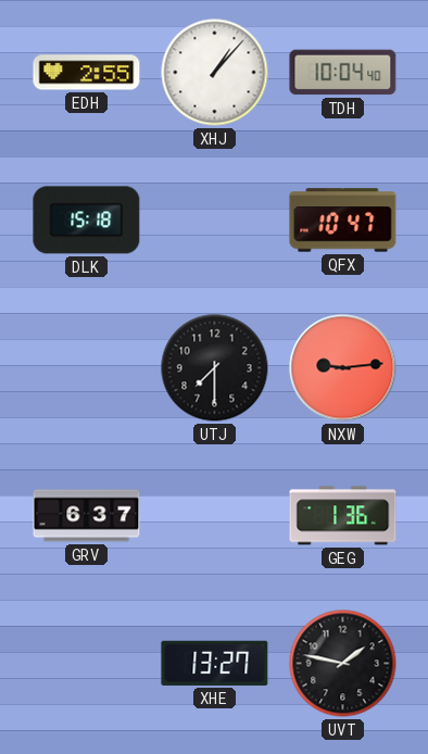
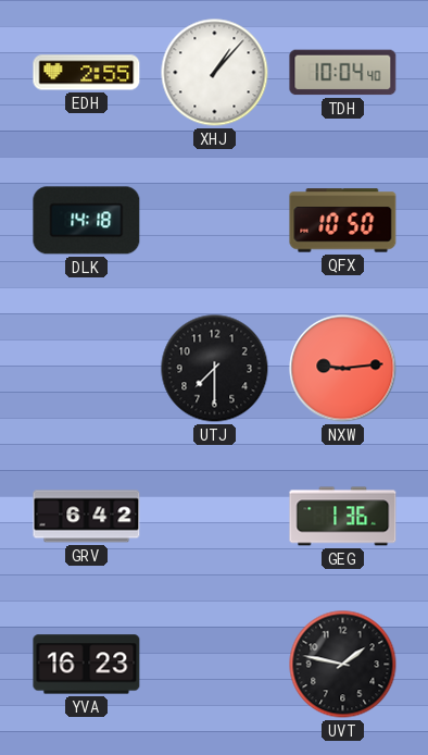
DLK: 15:18 -> 14:18 (87, 221)
QFX: 10:47 -> 10:50 (343, 221)
GRV: 6:37 -> 6:42 (87, 517)
YVA: none -> 16:23 (87, 665)
XHE: 13:27 -> none (215, 663)
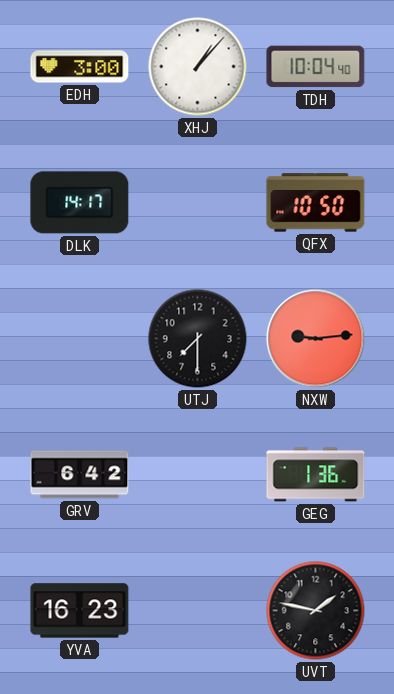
EDH: 2:55 -> 3:00 (80, 67)
DLK: 14:18 -> 14:17 (80, 203)
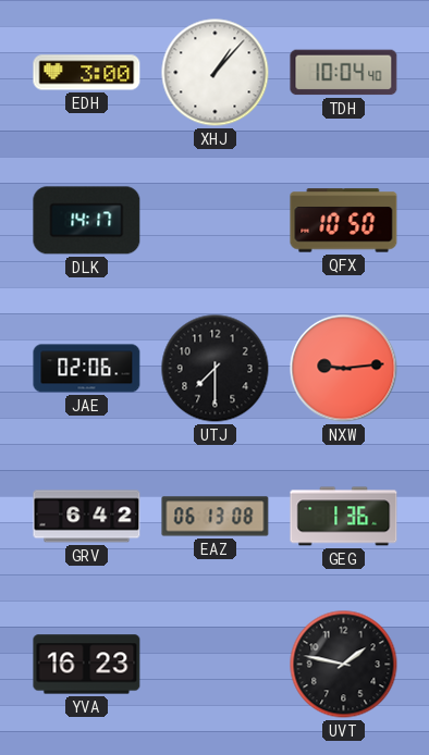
JAE: none -> 02:06 (87, 369)
EAZ: none -> 06:13 (216, 517)
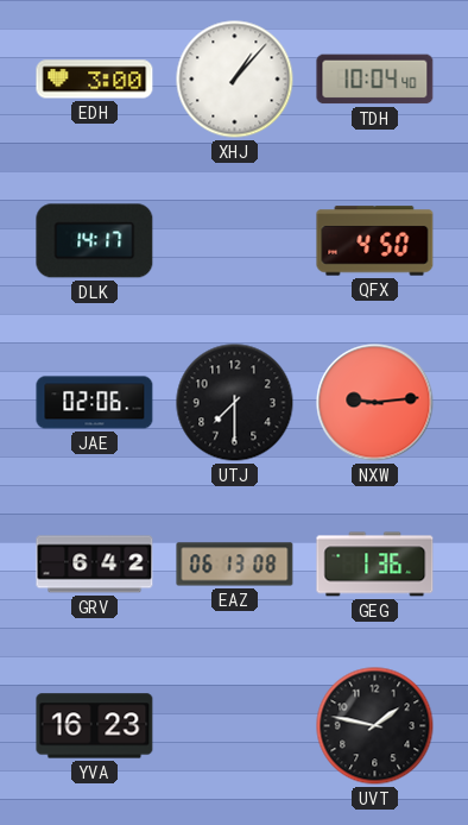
QFX: 10:50 -> 4:50 (375, 241)
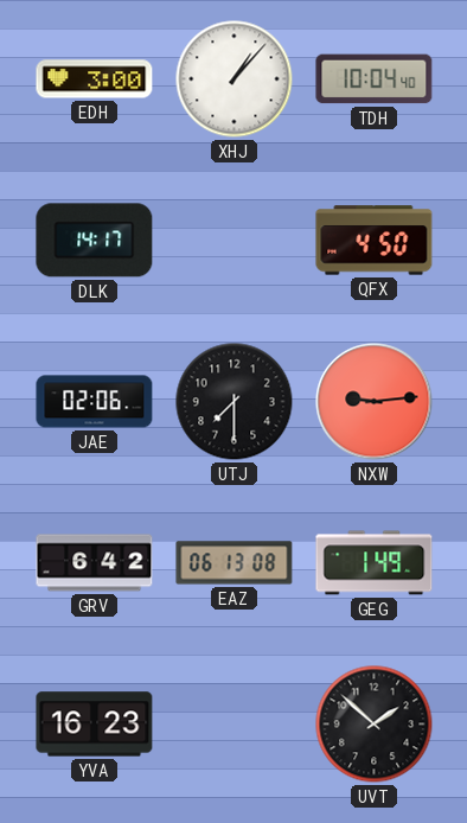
GEG: 1:36 -> 1:49 (375, 563)
UVT: 1:47 -> 1:52 (375, 725)
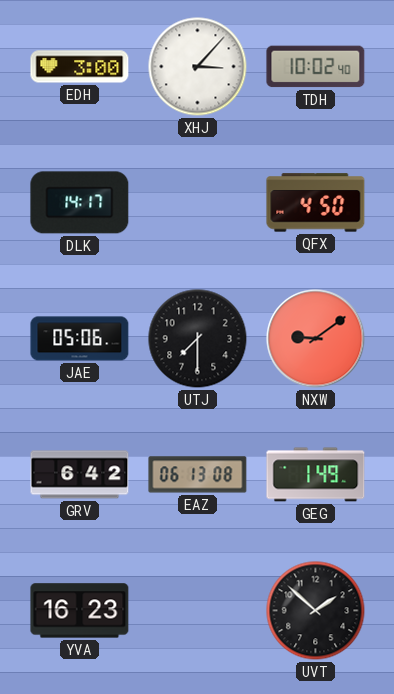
XHJ: 1:07 -> 3:07 (198, 67)
TDH: 10:04 -> 10:02 (316, 67)
JAE: 02:06 -> 05:06 (80, 339)
NXW: 9:14 -> 9:09 (316, 339)
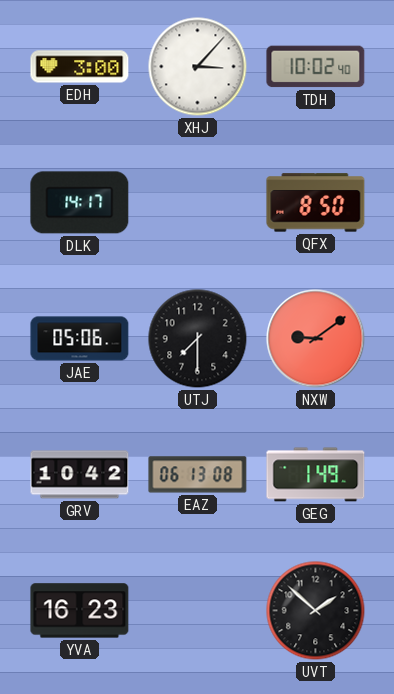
QFX: 4:50 -> 8:50 (316, 203)
GRV: 6:42 -> 10:42 (80, 475)
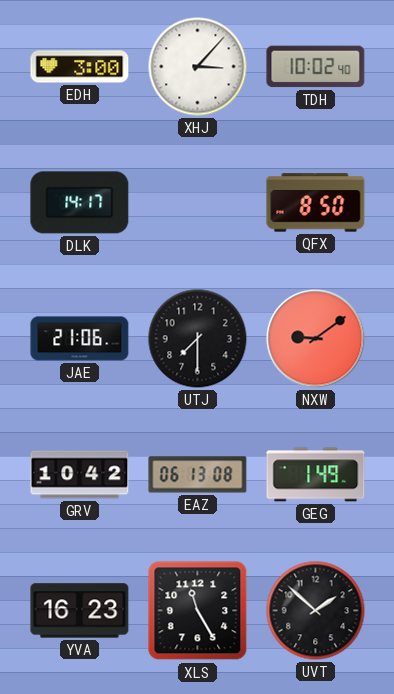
JAE: 05:06 -> 21:06 (80, 339)
XLS: none -> 11:25 (198, 611)
